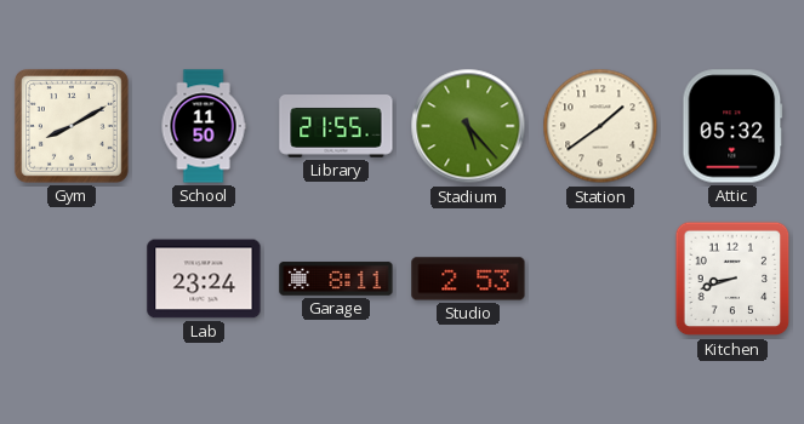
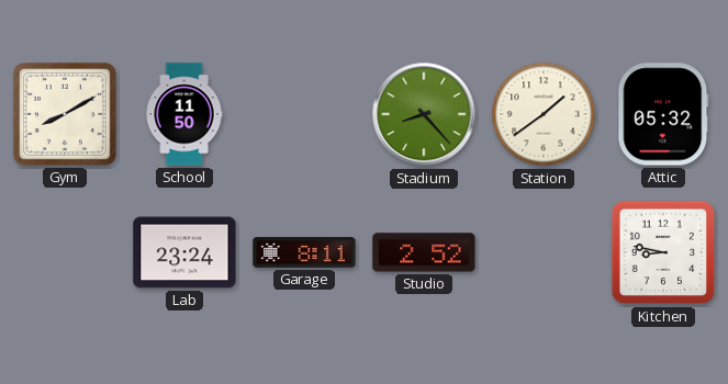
Library: 21:55 -> none (336, 126)
Stadium: 5:23 -> 8:23 (424, 114)
Studio: 2:53 -> 2:52 (424, 252)
Kitchen: 8:42 -> 8:47 (663, 252)
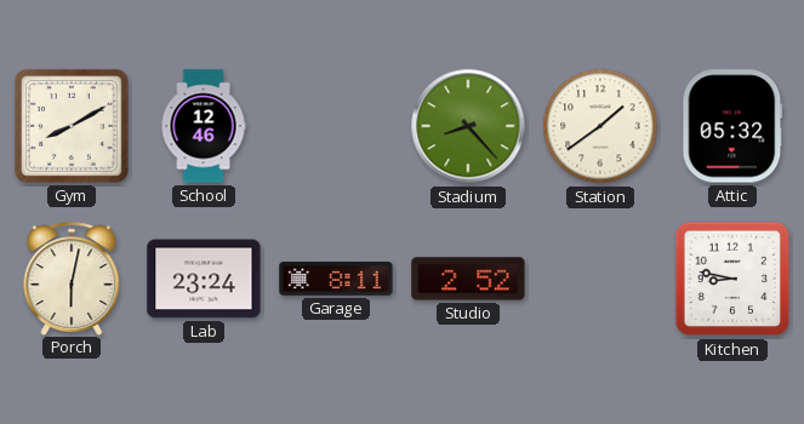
School: 11:50 -> 12:46 (204, 126)
Porch: none -> 6:02 (72, 279)
